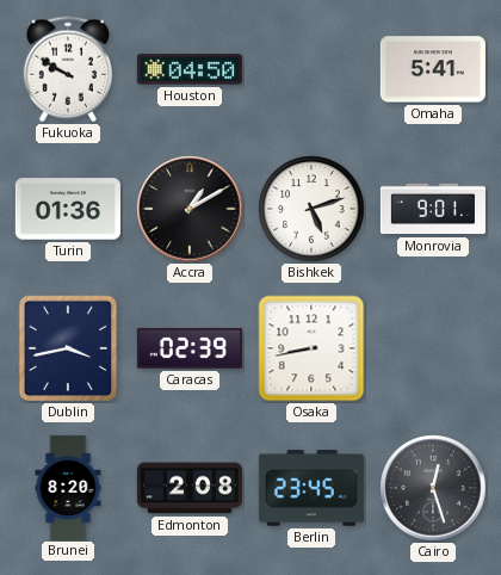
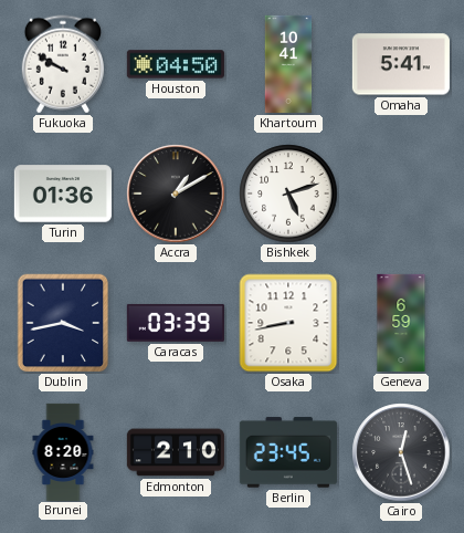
Khartoum: none -> 10:41 (288, 64)
Monrovia: 9:01 -> none (433, 209)
Caracas: 02:39 -> 03:39 (176, 323)
Geneva: none -> 6:59 (401, 323)
Edmonton: 2:08 -> 2:10 (176, 452)
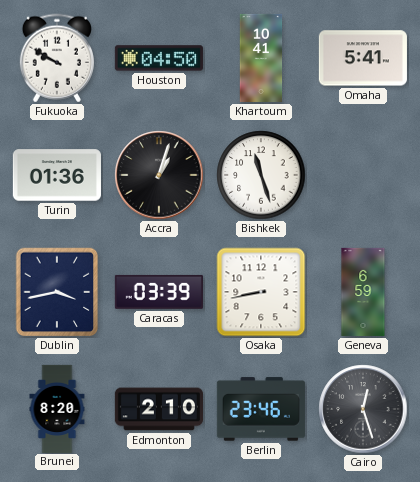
Accra: 1:10 -> 1:03 (159, 175)
Bishkek: 5:12 -> 11:27 (261, 175)
Berlin: 23:45 -> 23:46 (261, 409)
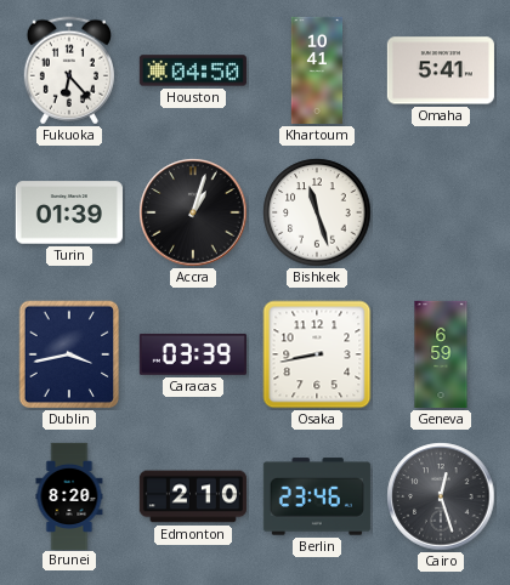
Fukuoka: 9:50 -> 6:23 (69, 70)
Turin: 01:36 -> 01:39 (69, 212)
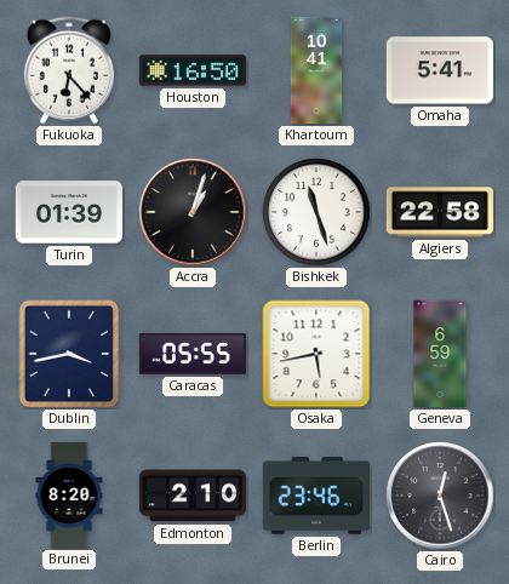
Houston: 04:50 -> 16:50 (193, 70)
Algiers: none -> 22:58 (440, 212)
Caracas: 03:39 -> 05:55 (193, 354)
Osaka: 8:43 -> 5:43 (316, 354)
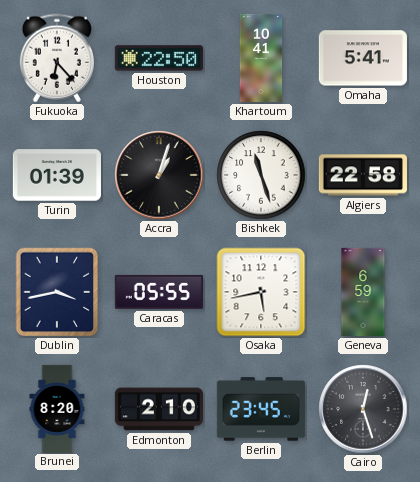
Houston: 16:50 -> 22:50 (159, 58)
Berlin: 23:46 -> 23:45 (261, 409)
